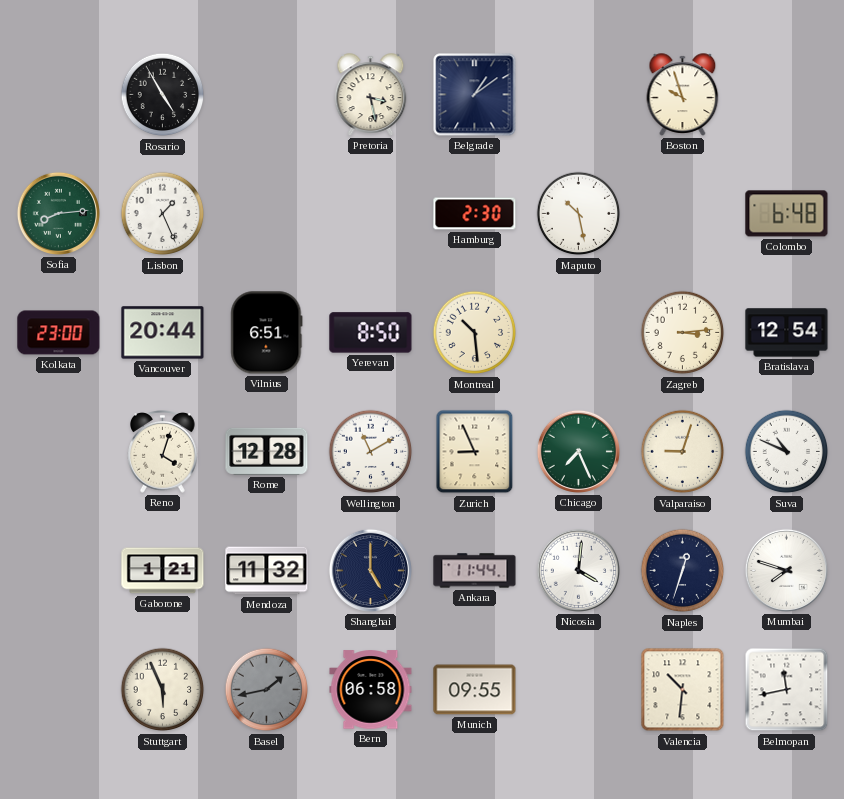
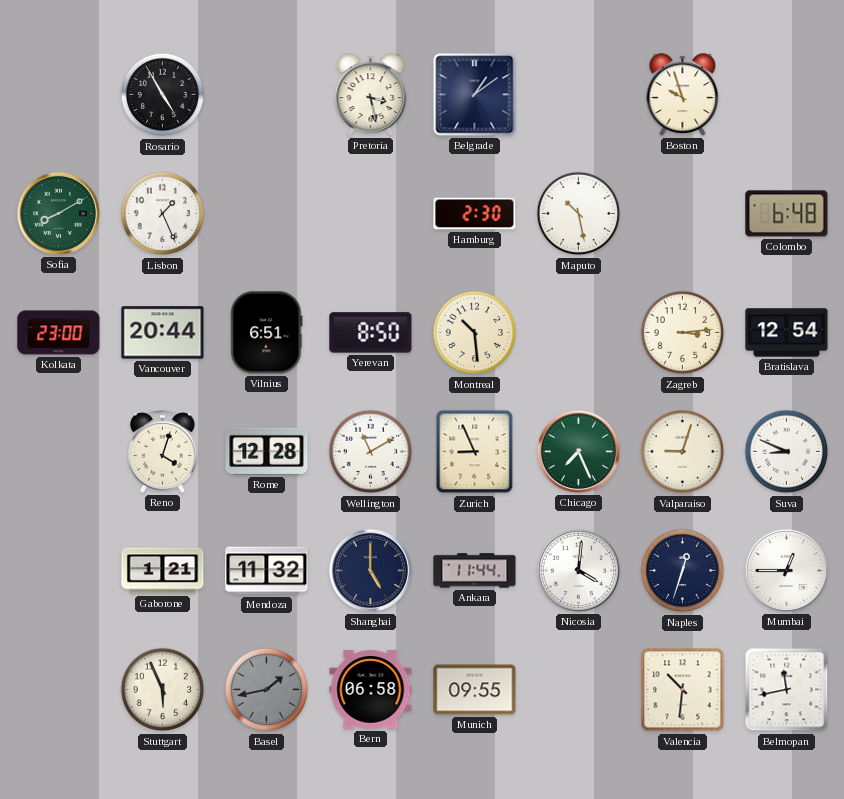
Sofia: 8:14 -> 8:10 (58, 213)
Suva: 10:49 -> 8:49 (787, 452)
Mumbai: 7:48 -> 12:45 (786, 570)
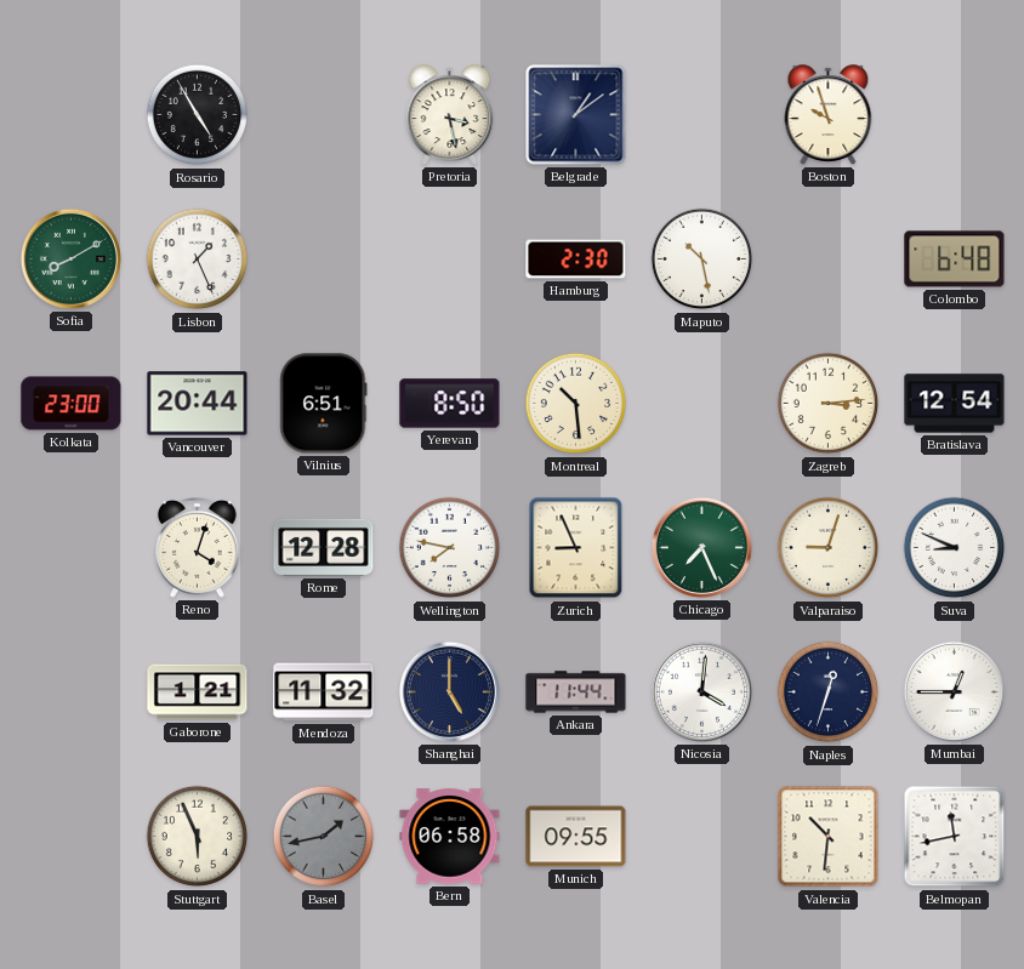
Wellington: 11:10 -> 7:47 (450, 548)
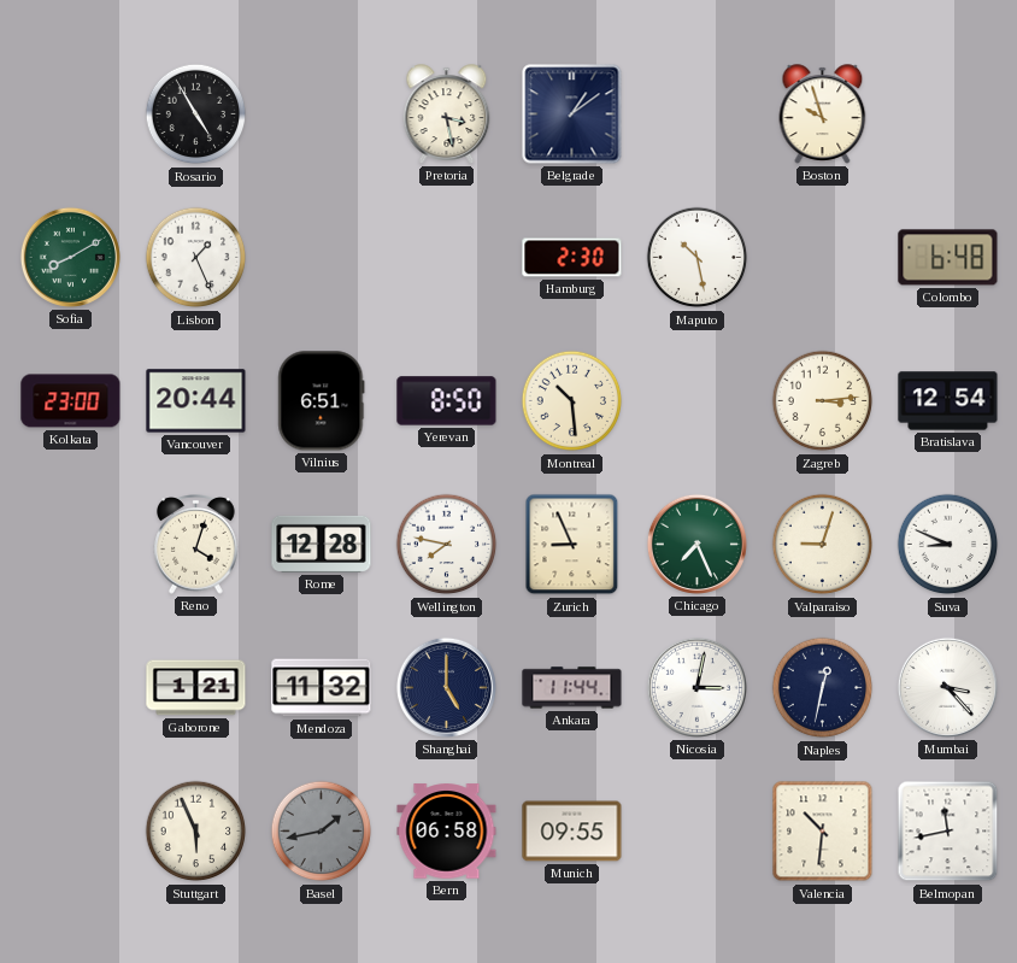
Nicosia: 4:01 -> 3:02 (696, 687)
Naples: 12:33 -> 12:32 (823, 688)
Mumbai: 12:45 -> 3:23 (947, 687)
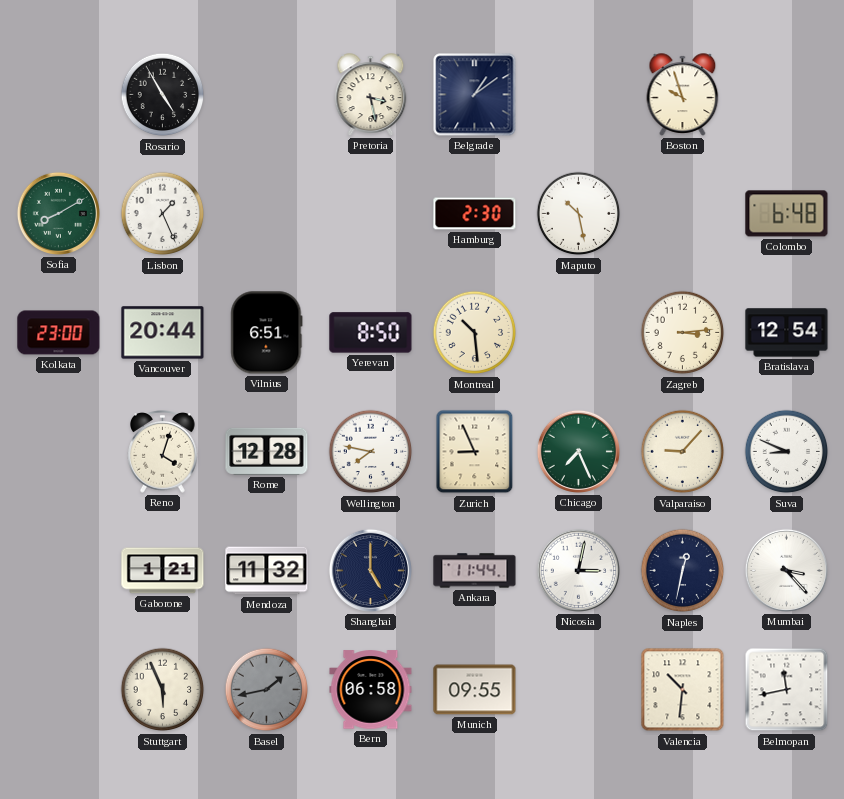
Valparaiso: 9:03 -> 9:07 (683, 452)
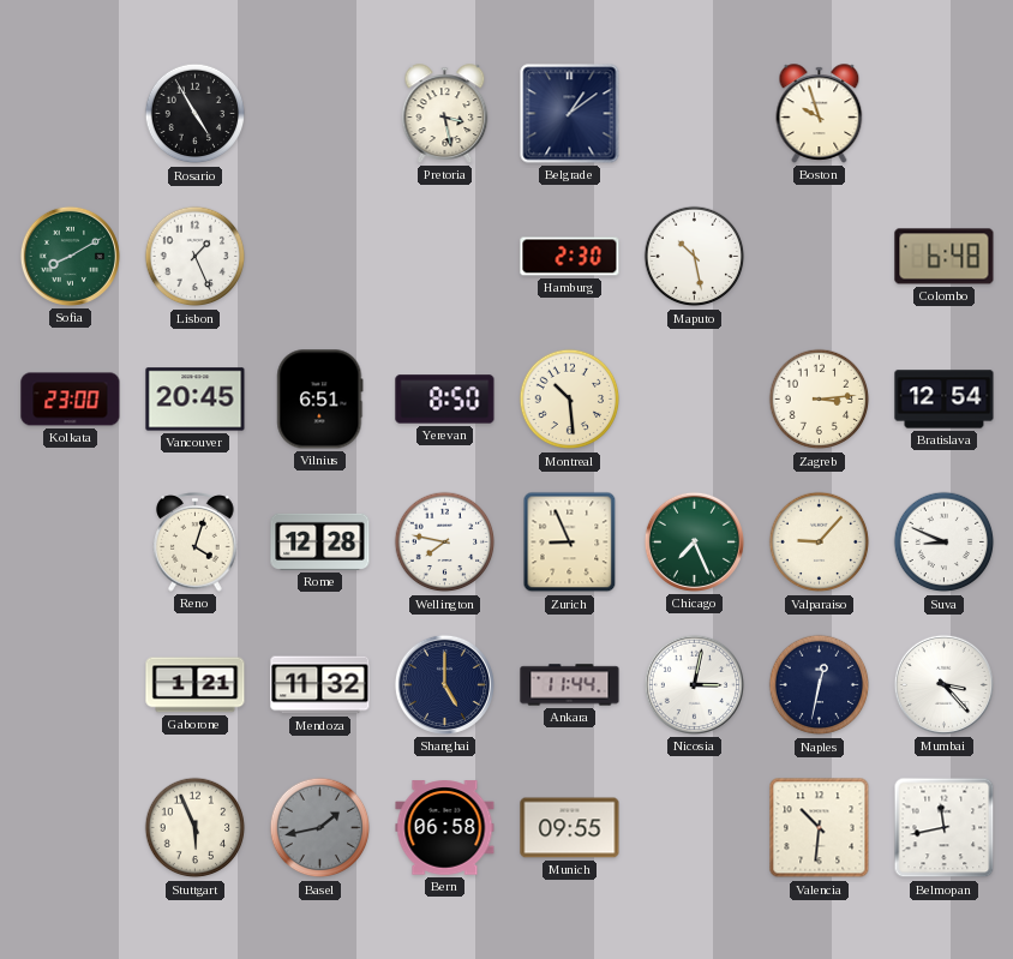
Vancouver: 20:44 -> 20:45 (196, 400)
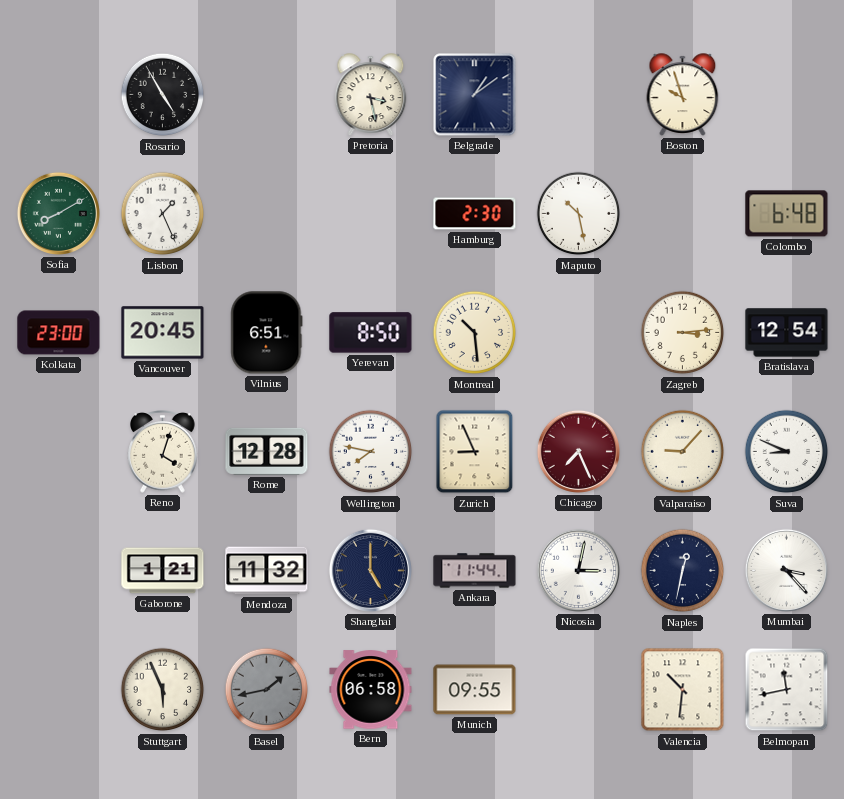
Chicago dial: green -> burgundy (578, 451)
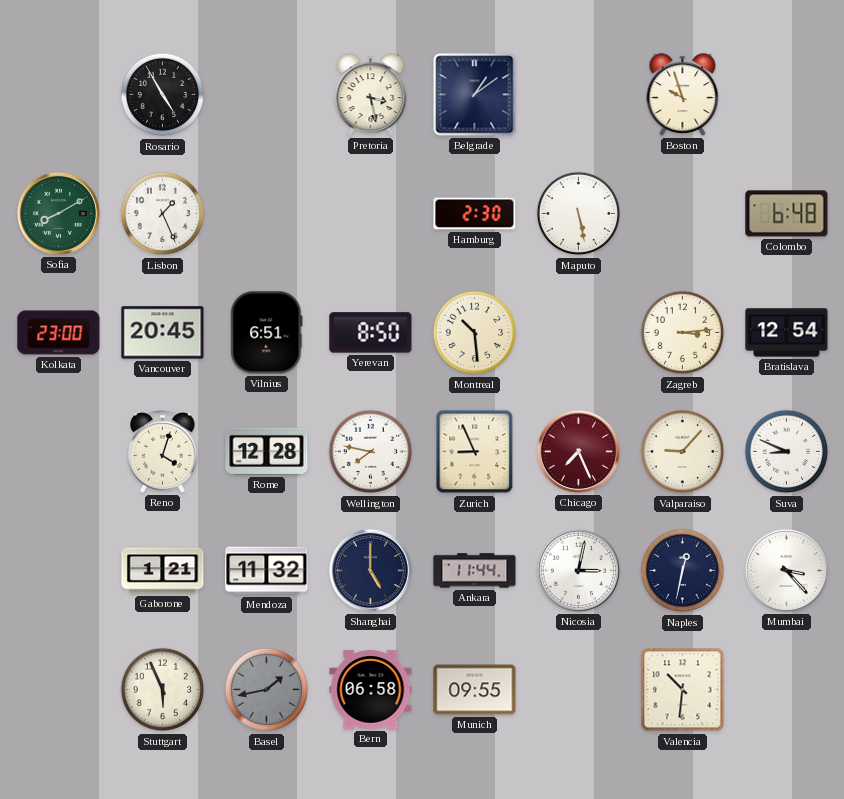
Maputo: 10:28 -> 5:28 (579, 214)
Belmopan: 11:43 -> none (787, 690)
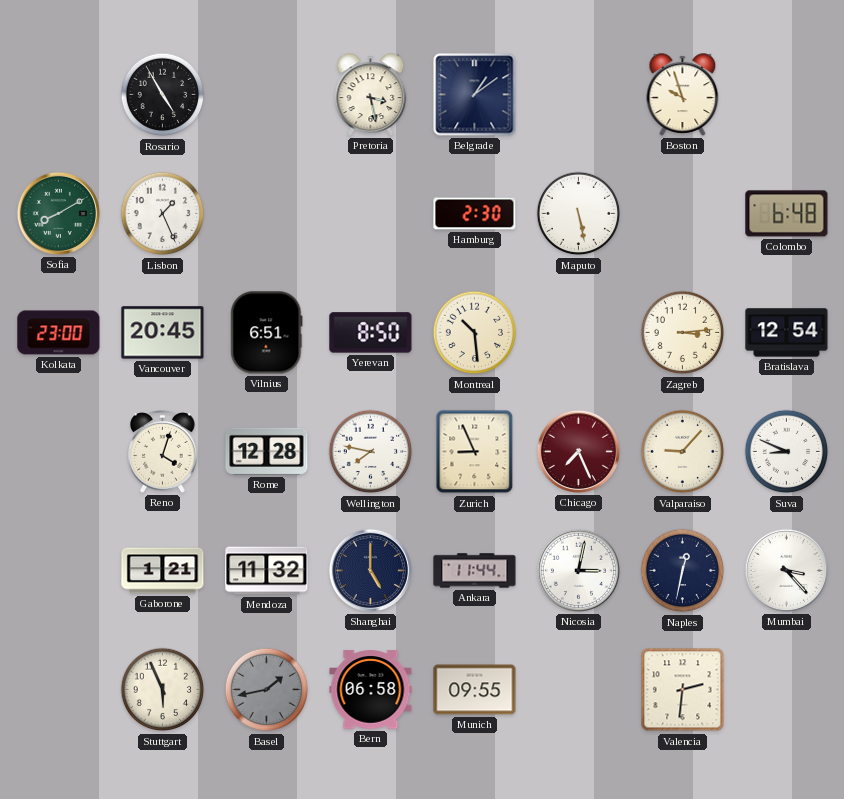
Valencia: 10:31 -> 2:31 (683, 690)
